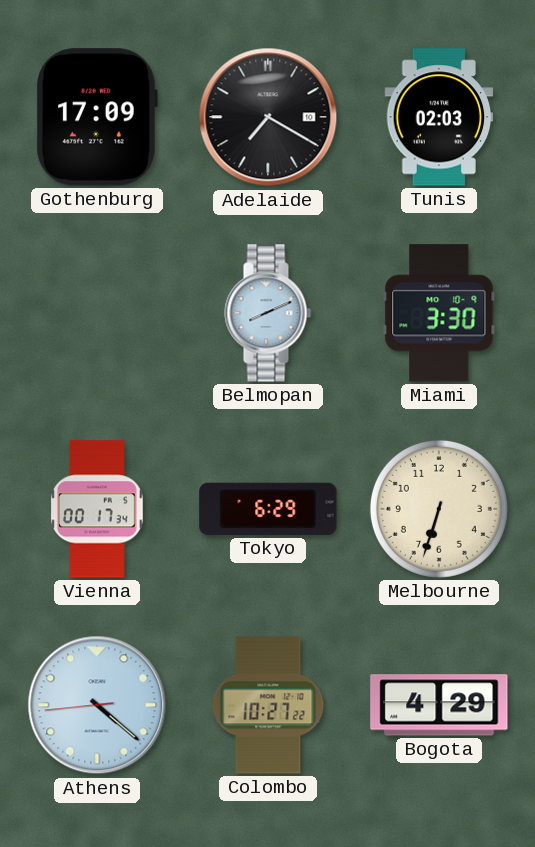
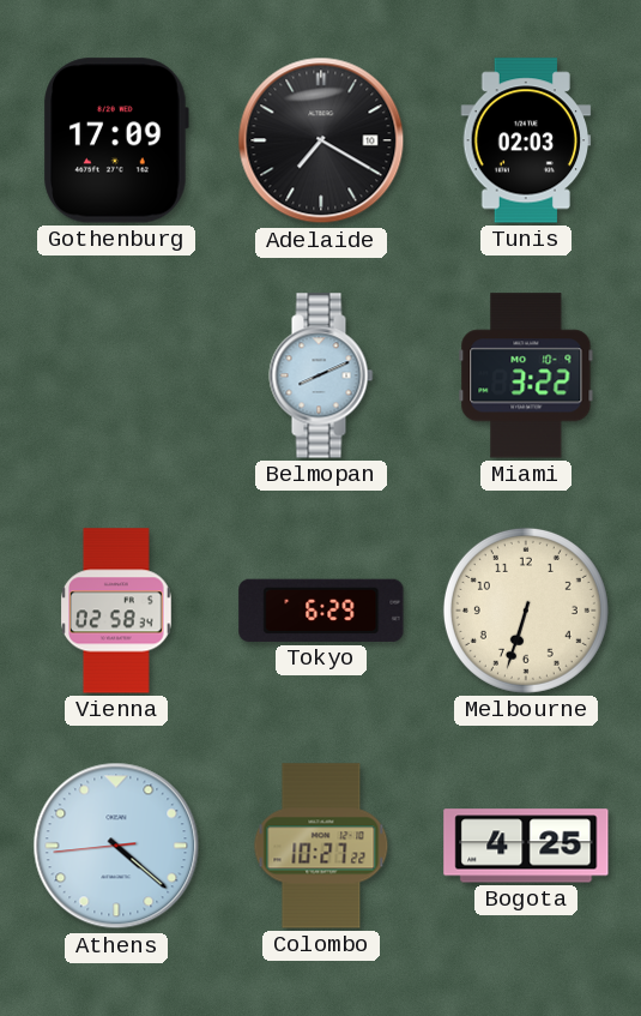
Miami: 3:30 -> 3:22 (526, 375)
Vienna: 00:17 -> 02:58 (117, 611)
Bogota: 4:29 -> 4:25 (526, 846)
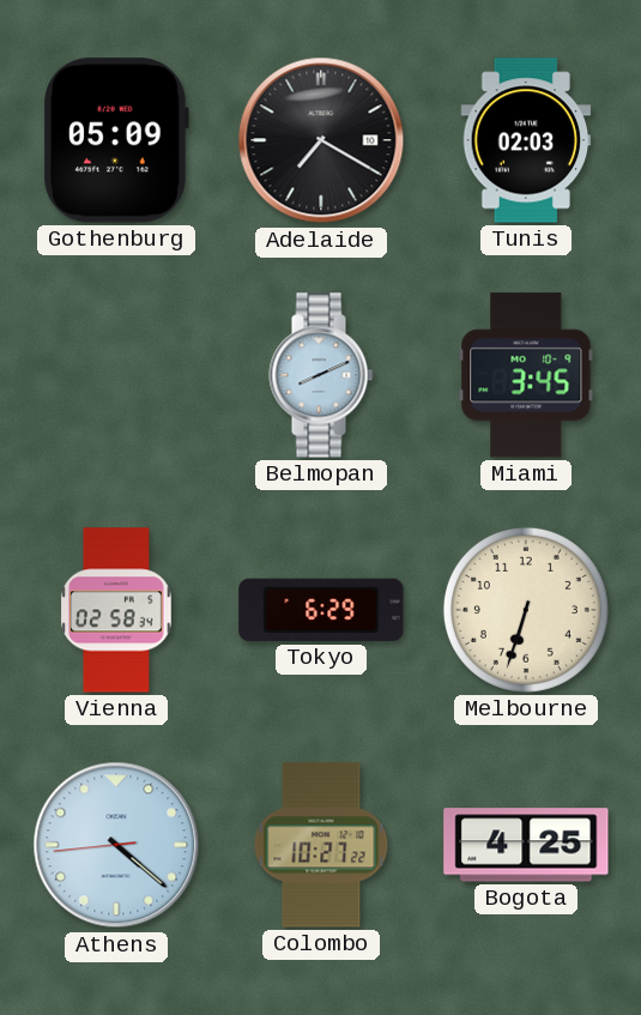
Gothenburg: 17:09 -> 05:09 (116, 140)
Miami: 3:22 -> 3:45 (526, 375)
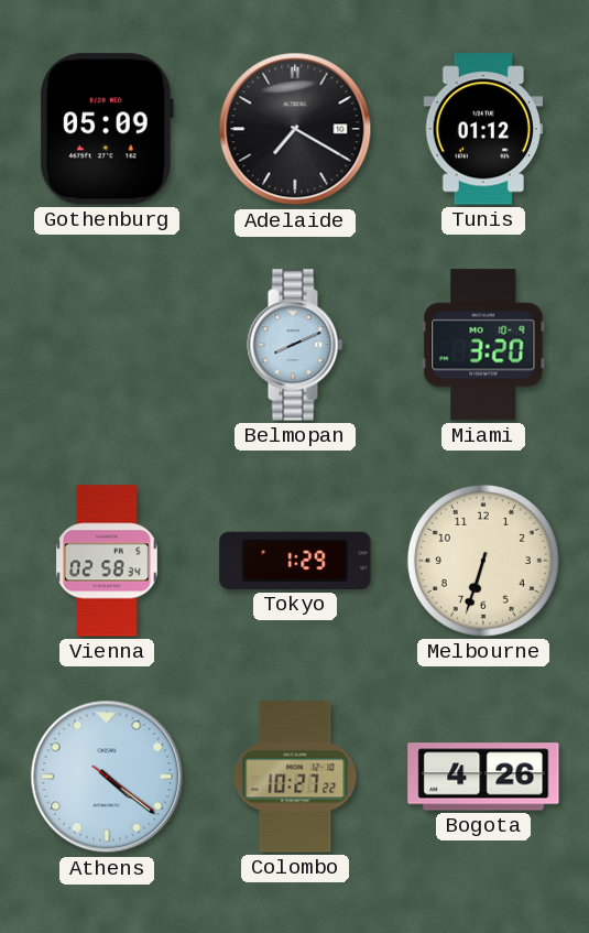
Tunis: 02:03 -> 01:12 (483, 129)
Miami: 3:45 -> 3:20 (483, 345)
Tokyo: 6:29 -> 1:29 (295, 561)
Athens: 4:21:44 -> 4:21:21 (107, 777)
Bogota: 4:25 -> 4:26 (483, 777)
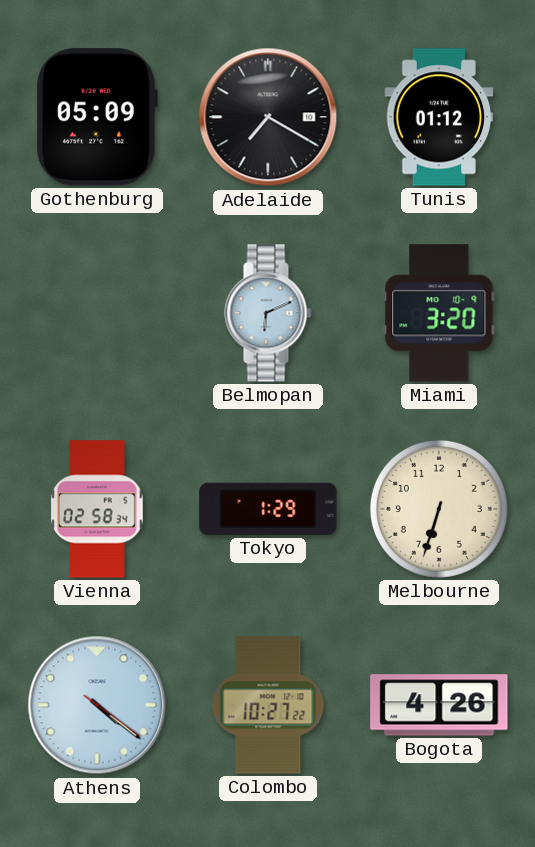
Belmopan: 8:11 -> 6:11 (268, 313)
